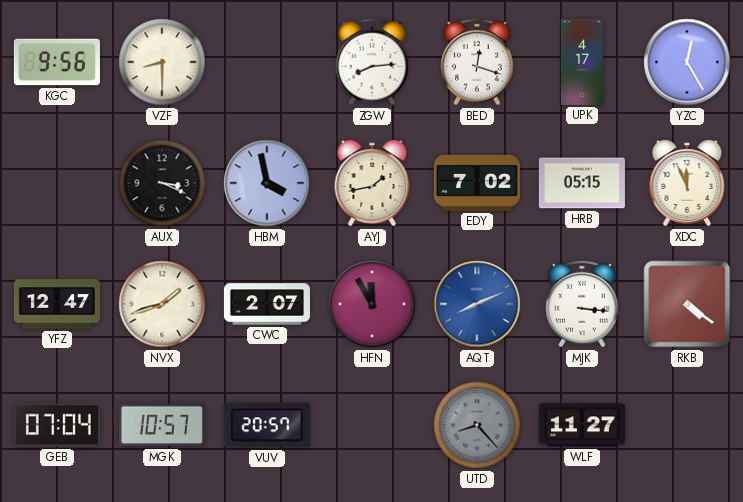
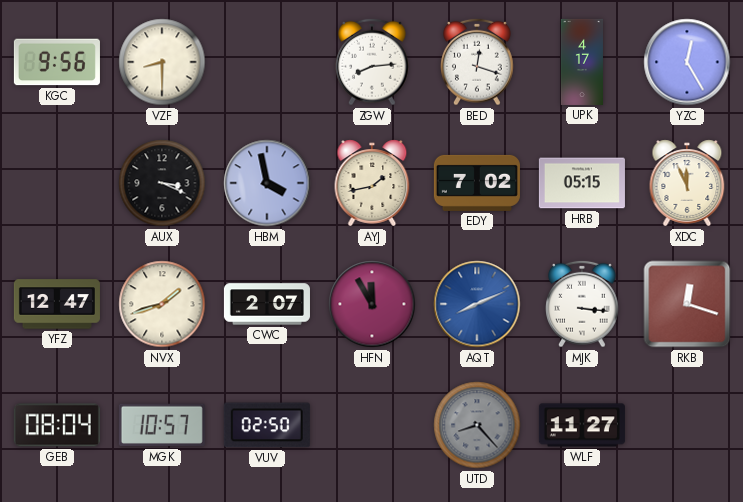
RKB: 4:21 -> 12:18 (687, 304)
GEB: 07:04 -> 08:04 (57, 425)
VUV: 20:57 -> 02:50 (267, 425)
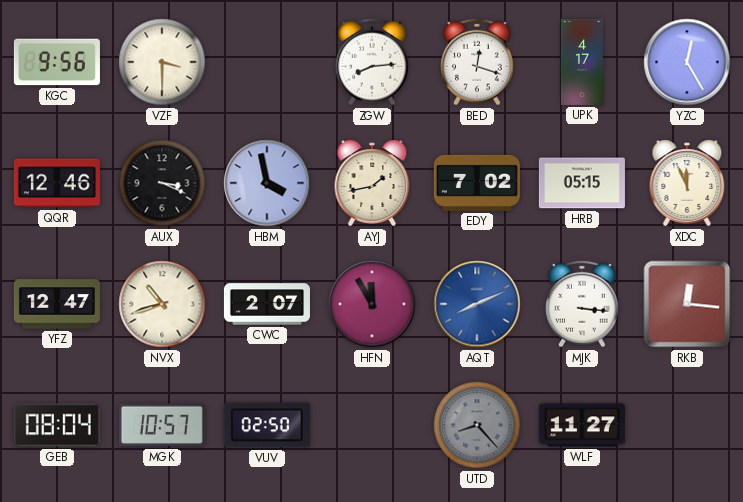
VZF: 8:30 -> 3:30 (162, 62)
QQR: none -> 12:46 (57, 183)
NVX: 1:42 -> 10:42 (162, 304)
RKB: 12:18 -> 12:16 (687, 304)
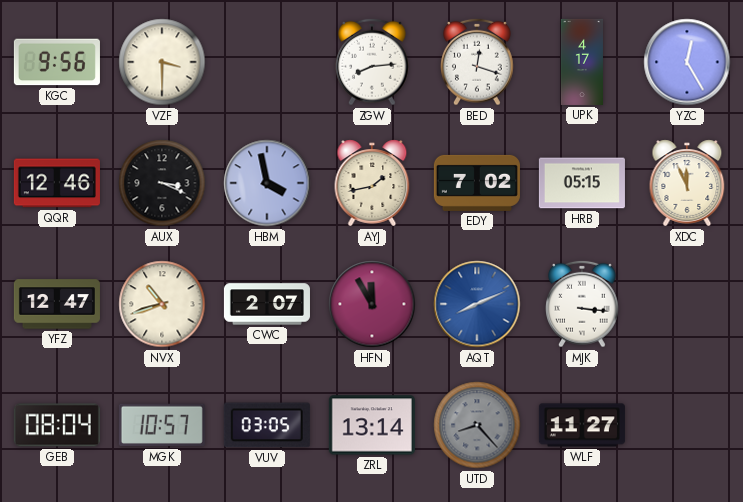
RKB: 12:16 -> none (687, 304)
VUV: 02:50 -> 03:05 (267, 425)
ZRL: none -> 13:14 (372, 425)
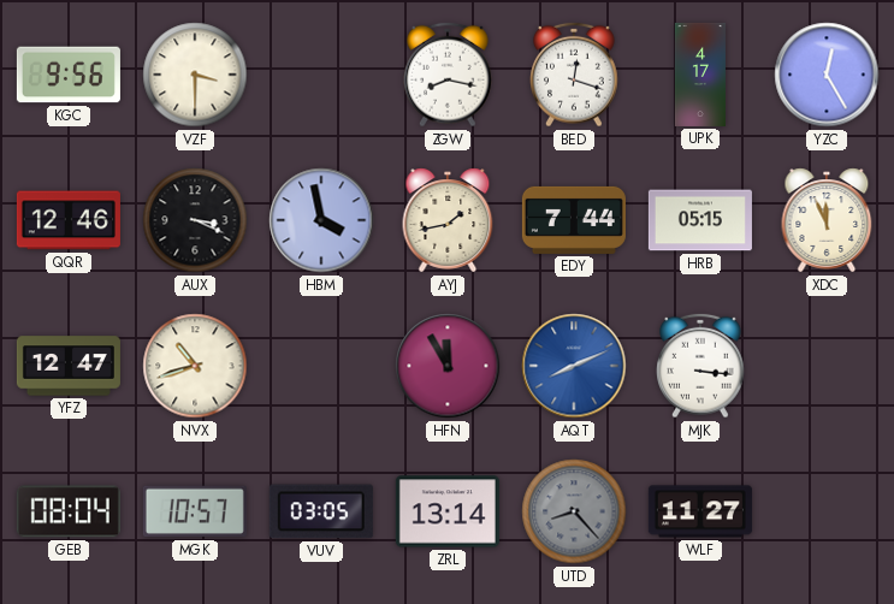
ZGW: 8:14 -> 8:17 (448, 75)
EDY: 7:02 -> 7:44 (574, 220)
CWC: 2:07 -> none (267, 304)
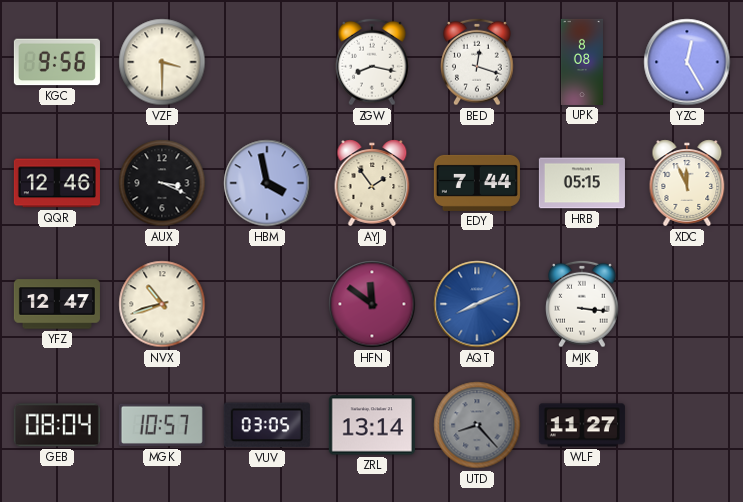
UPK: 4:17 -> 8:08 (582, 62)
AYJ: 1:43 -> 1:54 (372, 183)
HFN: 11:55 -> 11:51 (372, 304)
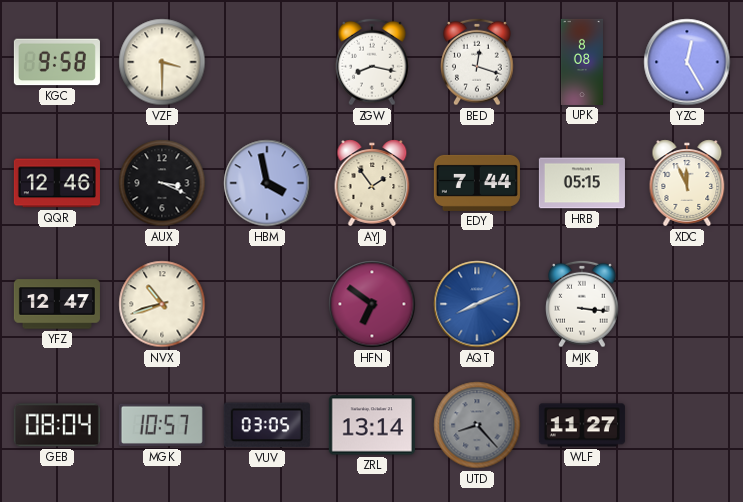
KGC: 9:56 -> 9:58 (57, 62)
HFN: 11:51 -> 6:51 (372, 304)
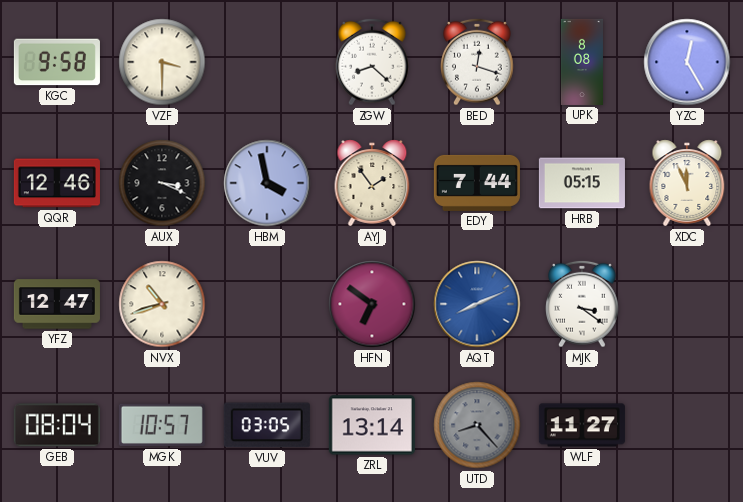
ZGW: 8:17 -> 8:22 (372, 62)
MJK: 3:16 -> 3:21 (582, 304)
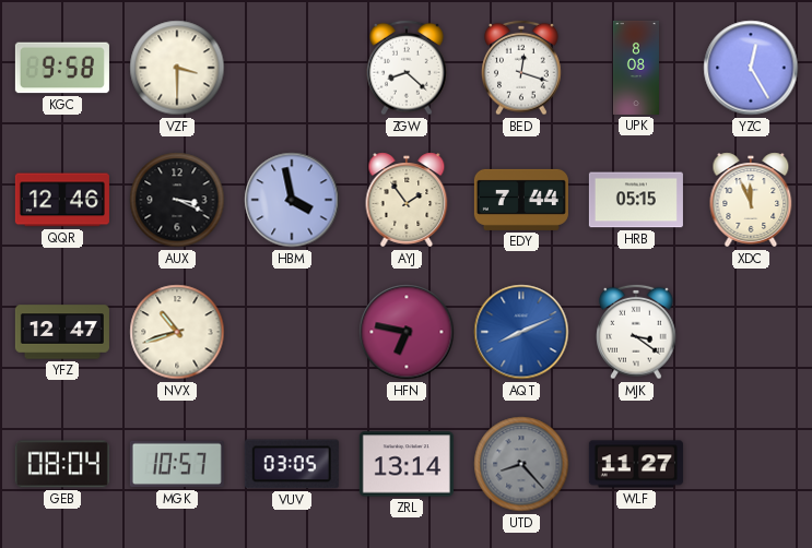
HFN: 6:51 -> 6:47 (407, 332)
